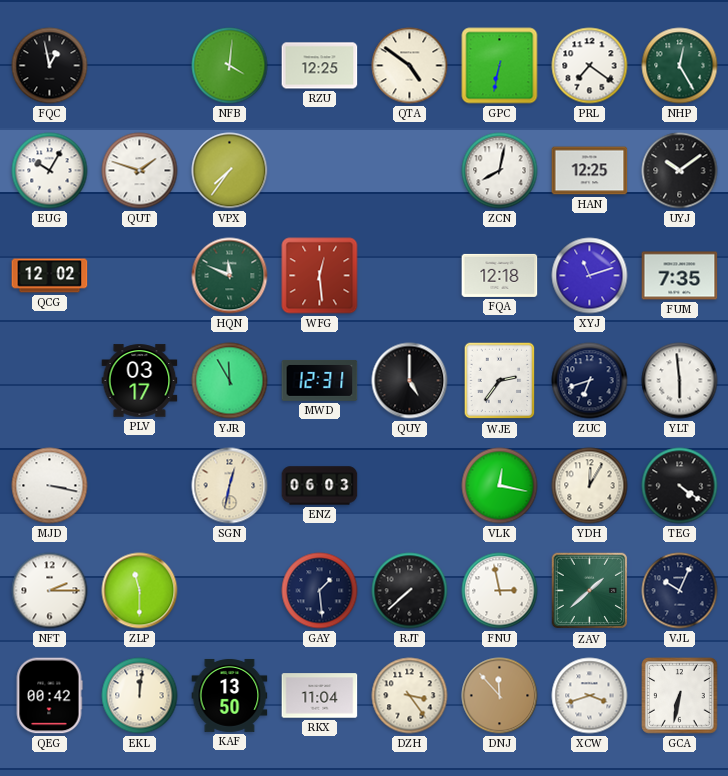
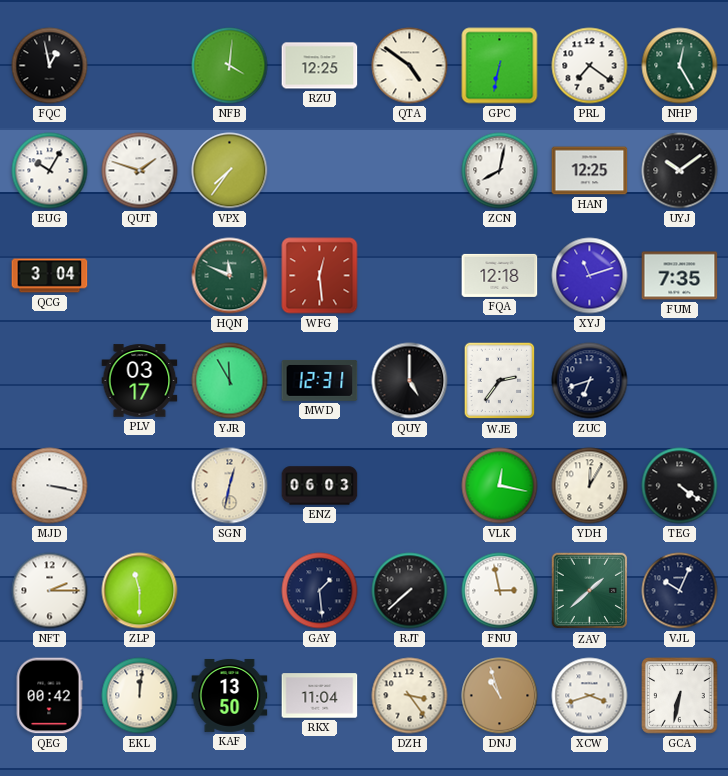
QCG: 12:02 -> 3:04 (50, 276)
YLT: 5:59 -> none (680, 381)
DNJ: 11:53 -> 10:57 (500, 696)
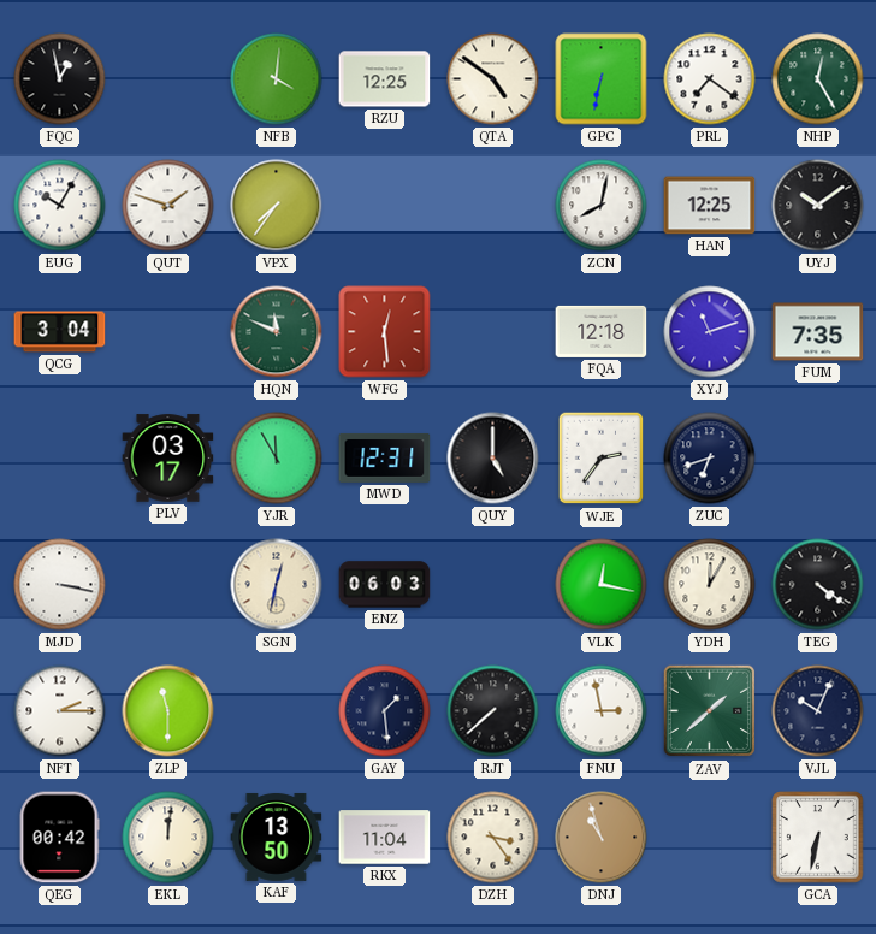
XCW: 3:42 -> none (590, 696)
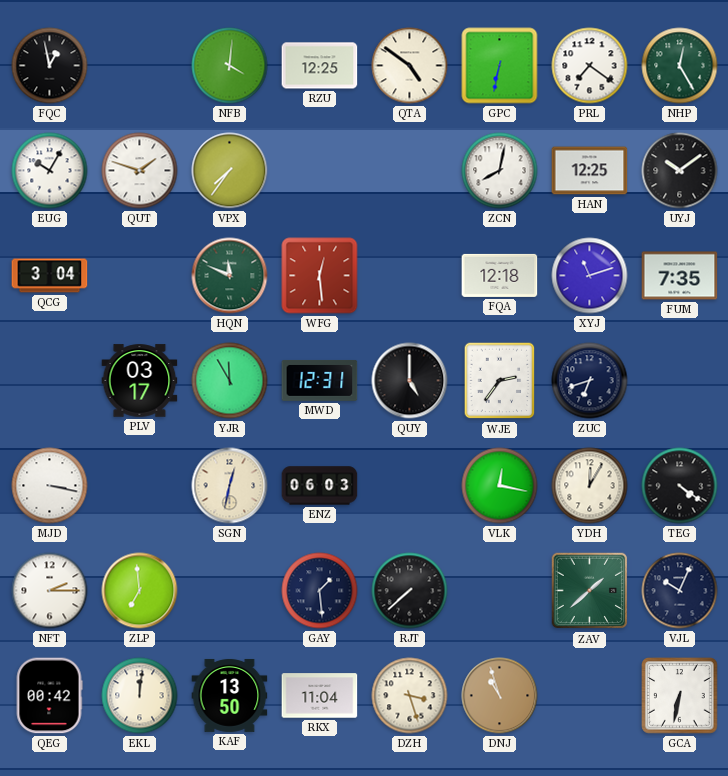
ZLP: 11:30 -> 6:59 (140, 591)
FNU: 2:58 -> none (602, 711)
DZH: 3:24 -> 3:27 (410, 696)
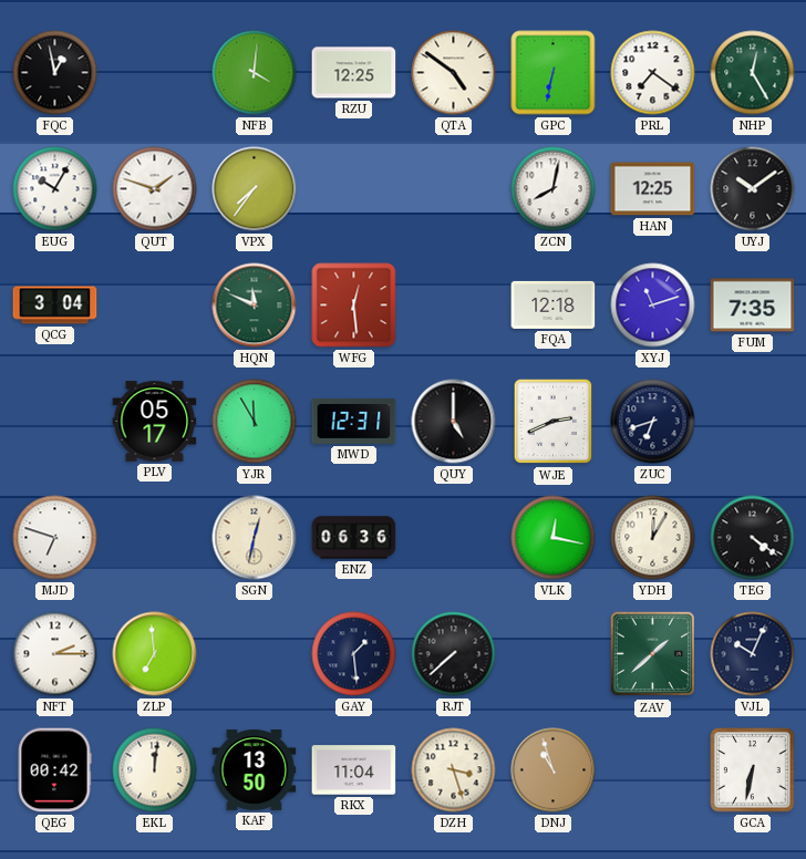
PLV: 03:17 -> 05:17 (155, 422)
WJE: 2:36 -> 2:41 (554, 422)
MJD: 3:17 -> 6:48 (55, 538)
ENZ: 06:03 -> 06:36 (354, 538)
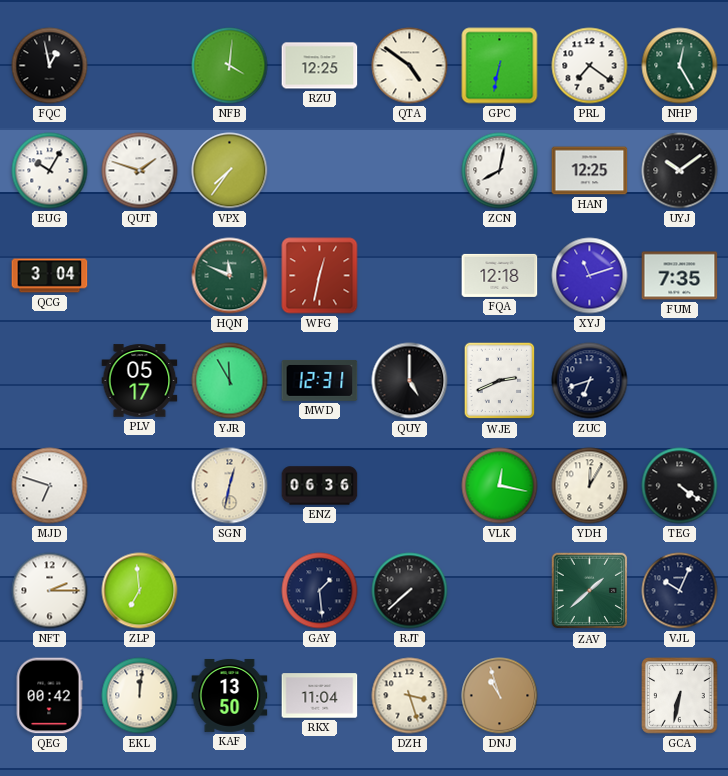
WFG: 12:29 -> 12:32 (320, 276)
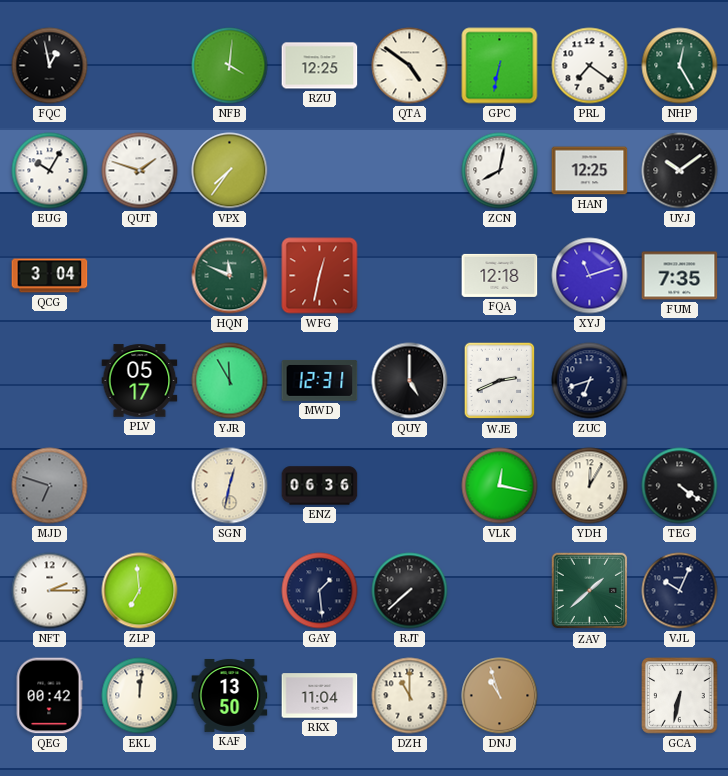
MJD dial: white -> grey (50, 486)
DZH: 3:27 -> 11:00 (410, 696)
